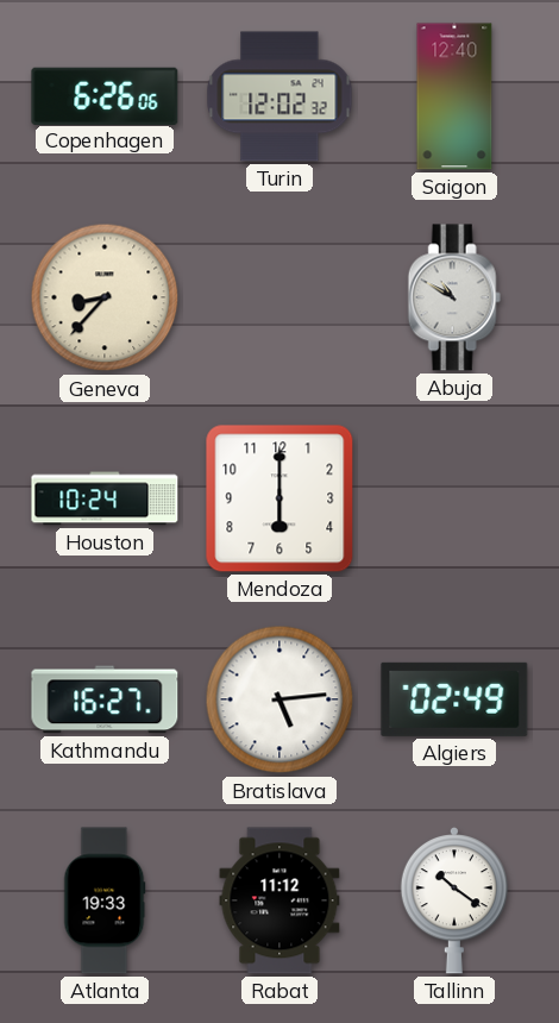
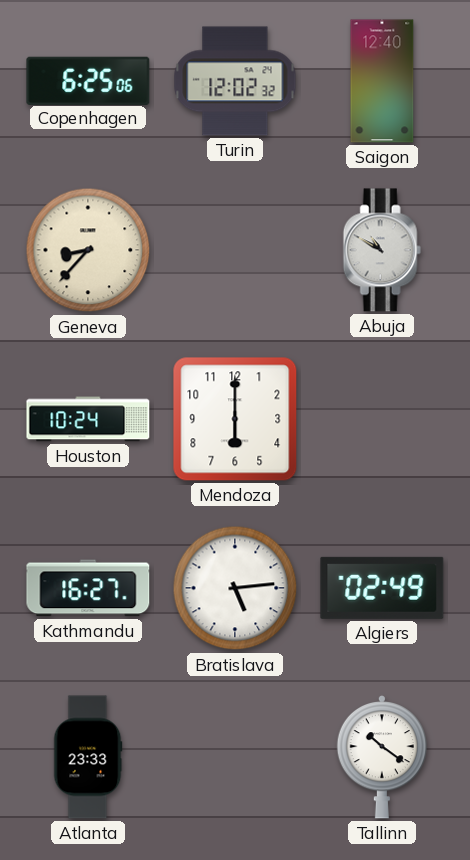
Copenhagen: 6:26 -> 6:25 (88, 80)
Atlanta: 19:33 -> 23:33 (88, 757)
Rabat: 11:12 -> none (279, 900)
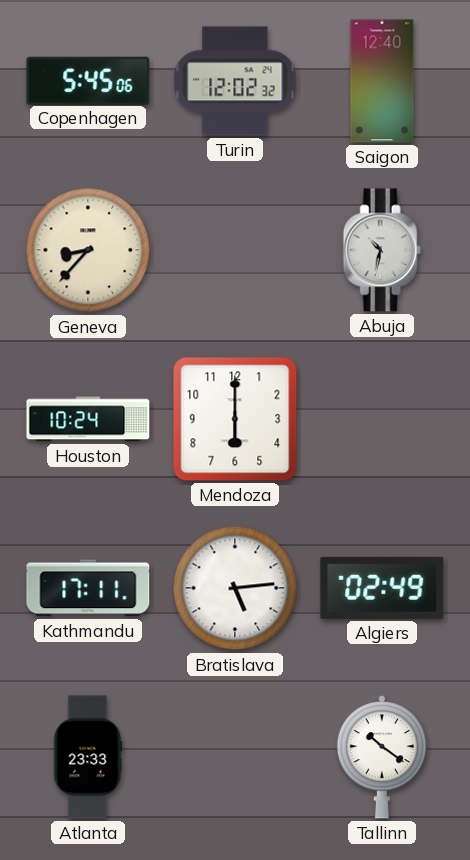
Copenhagen: 6:25 -> 5:45 (88, 80)
Abuja: 10:50 -> 10:32 (382, 250)
Kathmandu: 16:27 -> 17:11 (88, 588)
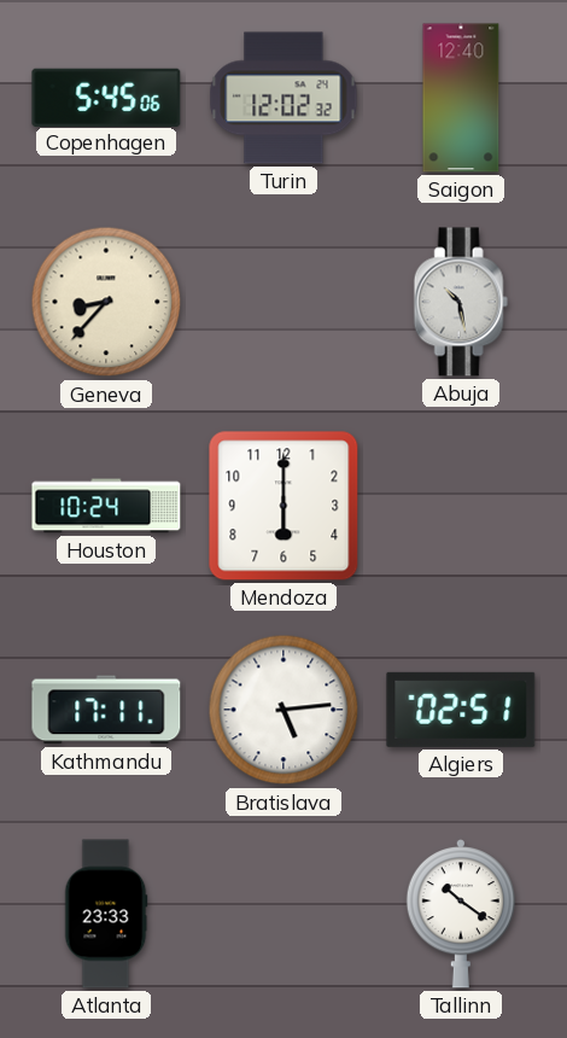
Abuja: 10:32 -> 10:28 (461, 302)
Algiers: 02:49 -> 02:51 (461, 710)
